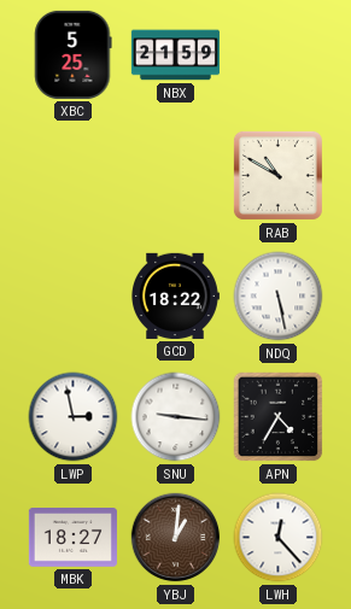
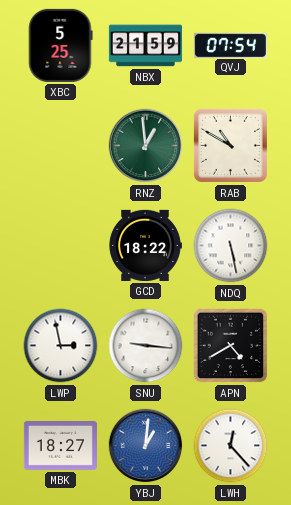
QVJ: none -> 07:54 (230, 45)
RNZ: none -> 12:59 (146, 146)
APN: 4:35 -> 4:40 (231, 346)
YBJ dial: brown -> blue (146, 446)
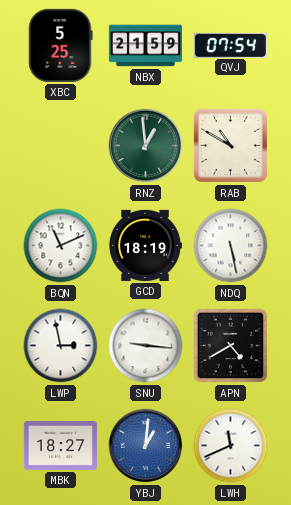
BQN: none -> 11:11 (61, 246)
GCD: 18:22 -> 18:19 (146, 245)
LWH: 12:23 -> 11:41 (231, 446)
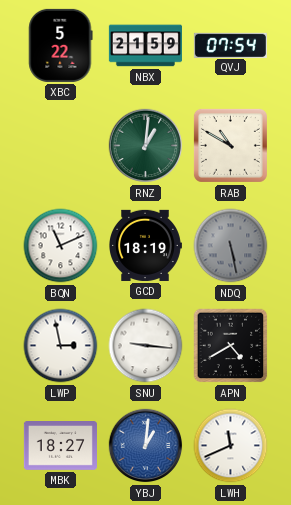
XBC: 5:25 -> 5:22 (61, 45)
RNZ: 12:59 -> 1:01 (146, 146)
NDQ dial: white -> grey (231, 246)
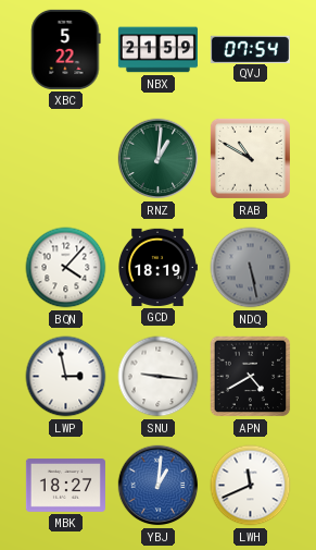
BQN: 11:11 -> 4:07 (66, 268)
